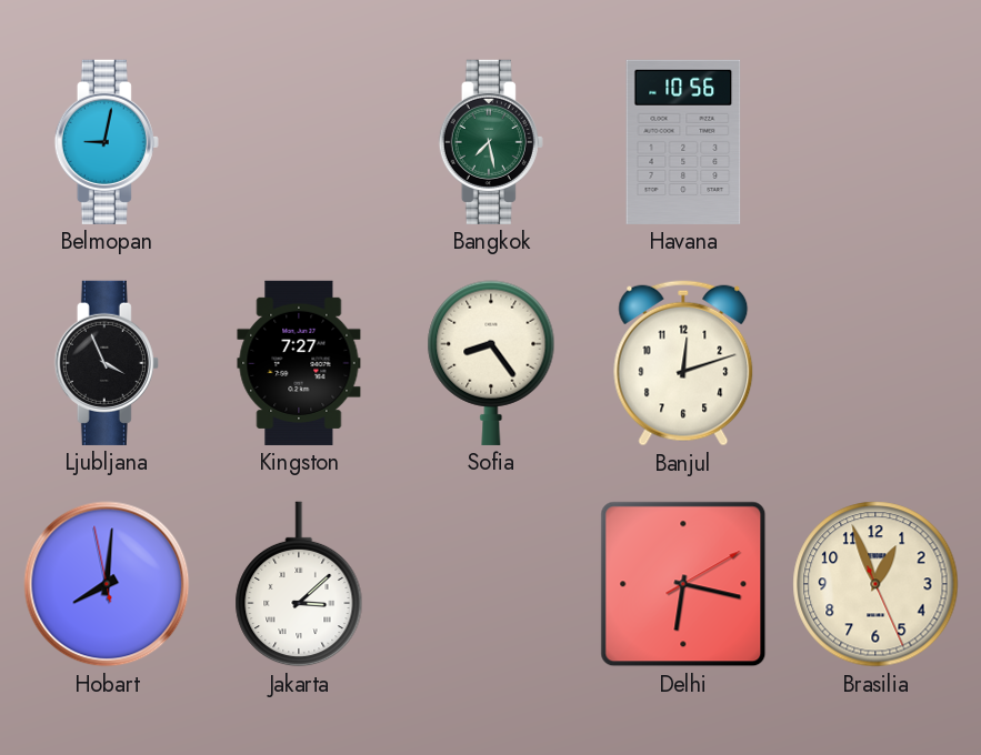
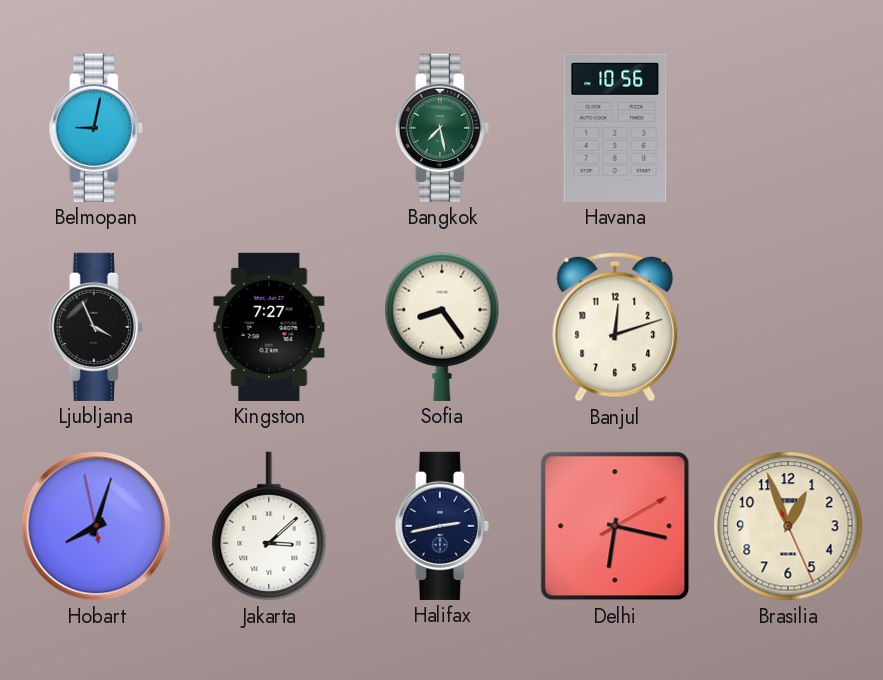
Hobart: 8:00 -> 8:02 (96, 526)
Halifax: none -> 2:43 (442, 526)
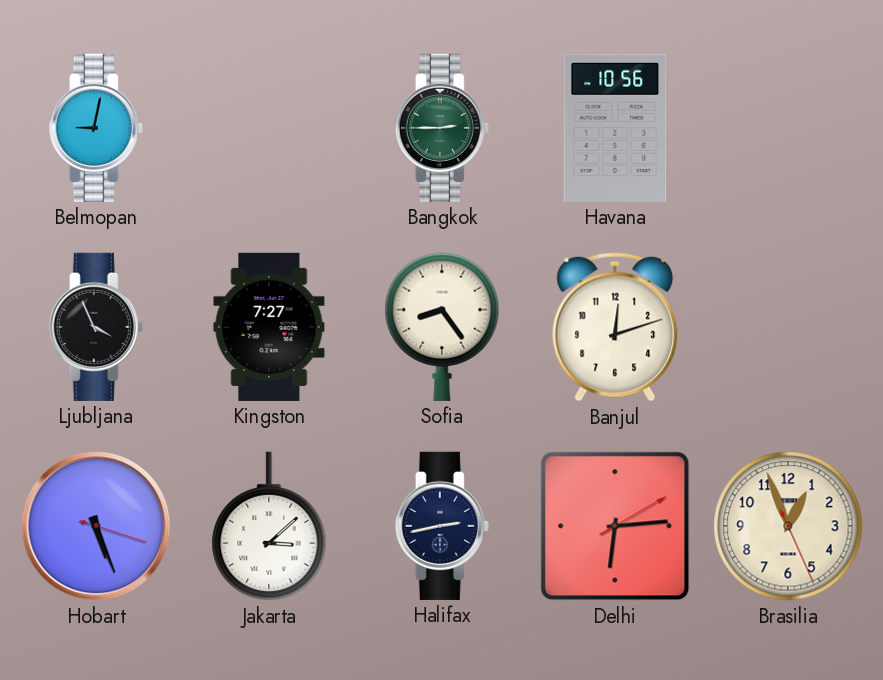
Bangkok: 7:28 -> 2:45 (442, 128)
Hobart: 8:02 -> 5:26 (96, 526)
Delhi: 6:17 -> 6:14 (615, 526)
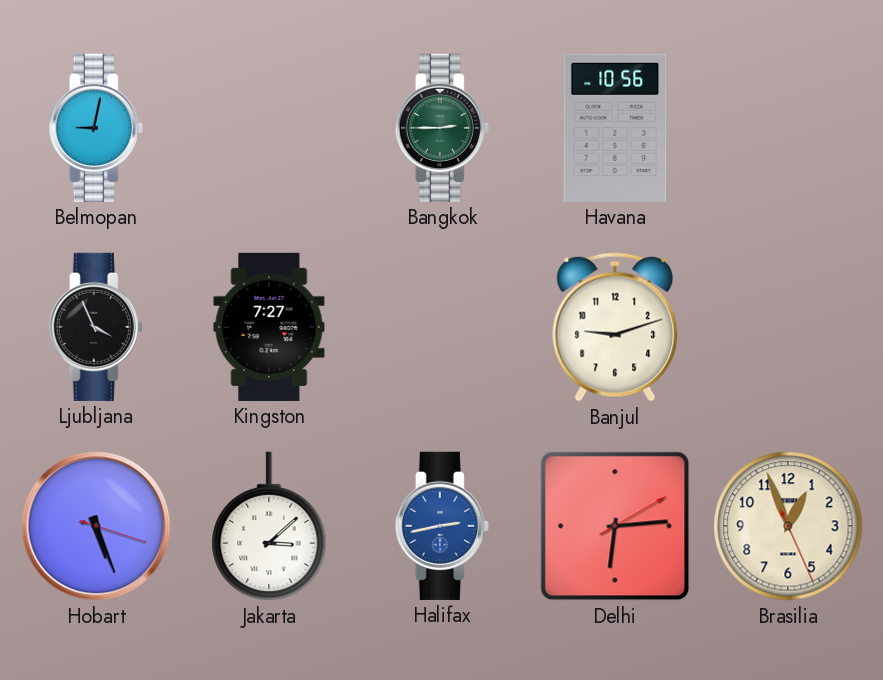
Sofia: 8:24 -> none (442, 327)
Banjul: 12:12 -> 9:12 (615, 327)
Halifax dial: navy -> blue (442, 526)
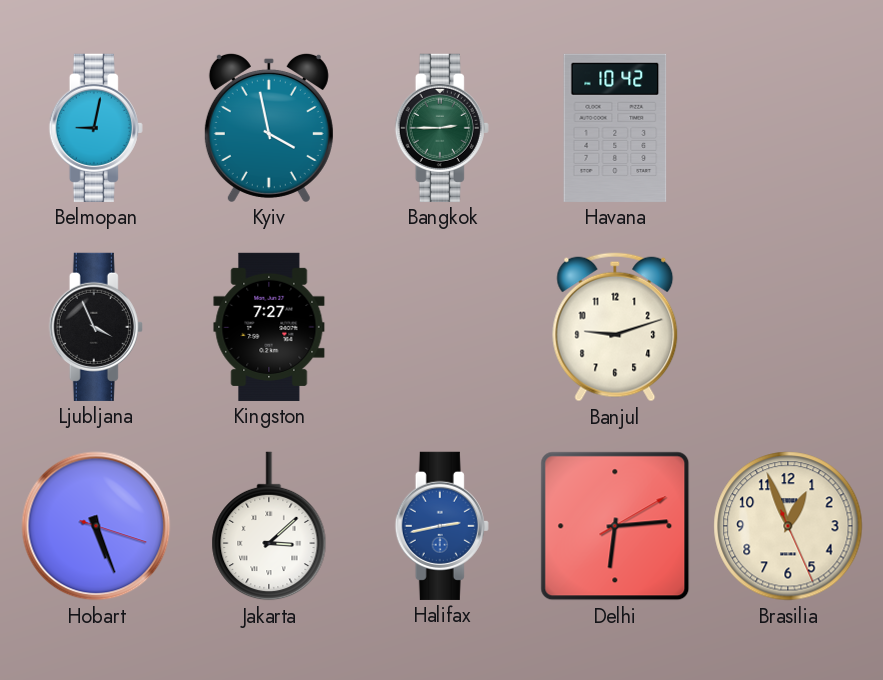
Kyiv: none -> 3:58 (269, 127)
Havana: 10:56 -> 10:42 (615, 128)
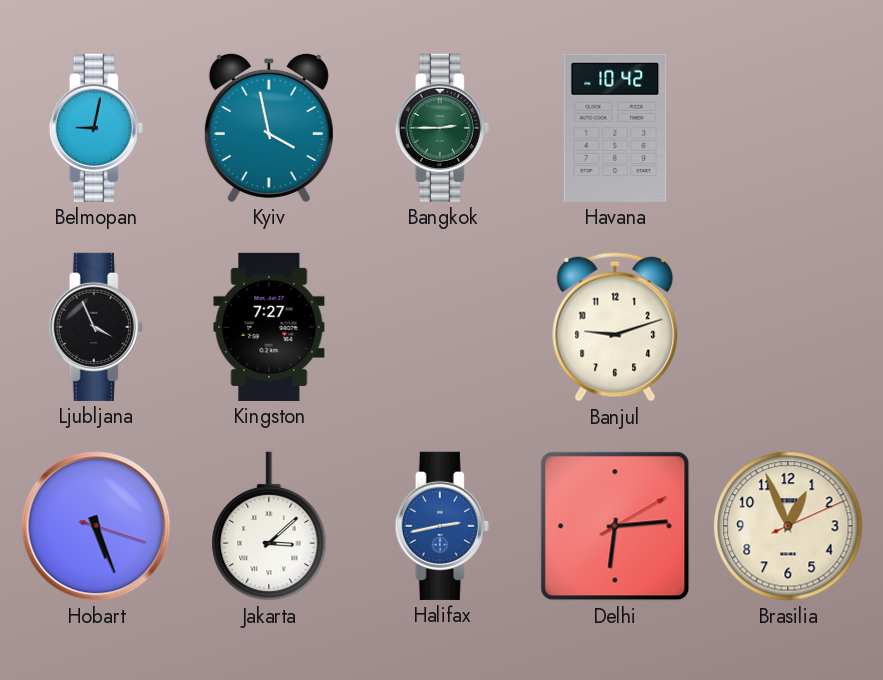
Brasilia: 12:56:26 -> 12:56:11 (788, 526)
